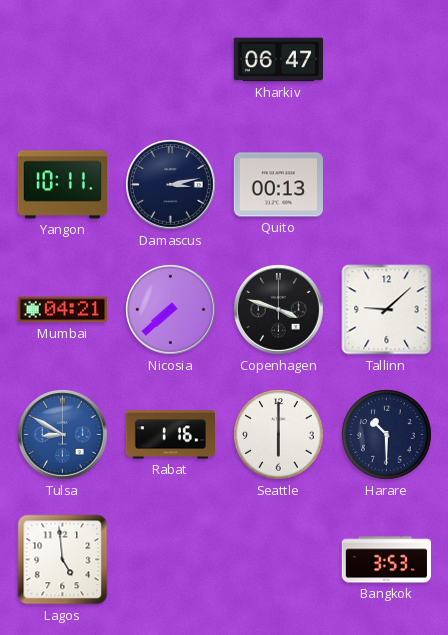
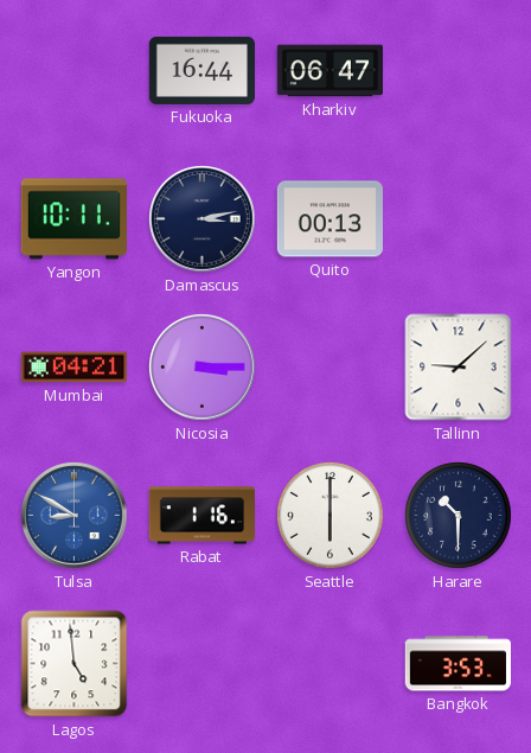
Fukuoka: none -> 16:44 (201, 70)
Nicosia: 7:38 -> 3:15 (203, 368)
Copenhagen: 3:48 -> none (279, 310)
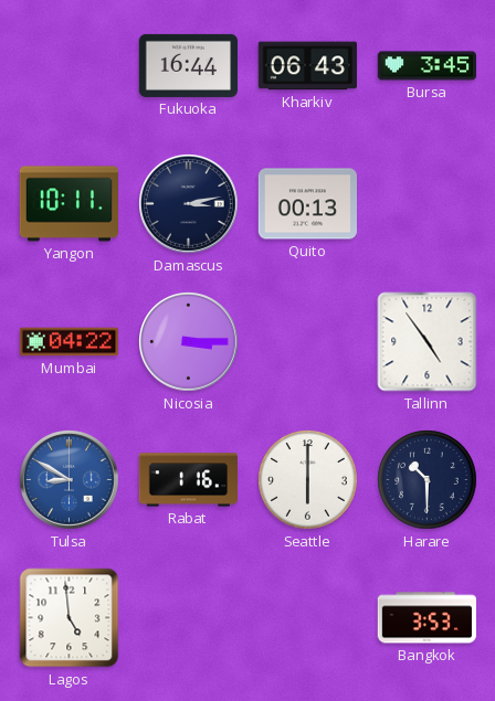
Kharkiv: 06:47 -> 06:43 (307, 66)
Bursa: none -> 3:45 (426, 66)
Mumbai: 04:21 -> 04:22 (69, 342)
Tallinn: 9:08 -> 4:54 (428, 342)
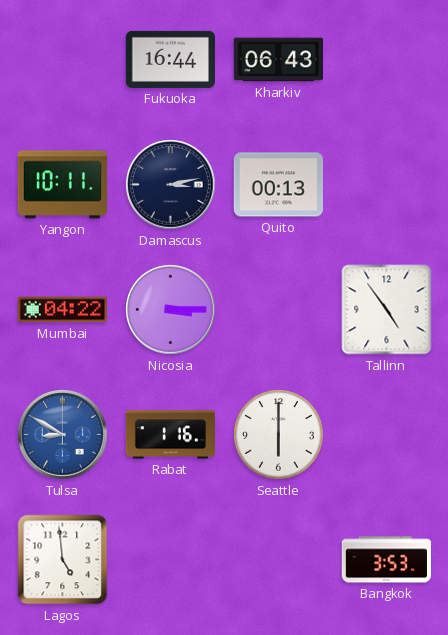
Bursa: 3:45 -> none (426, 66)
Harare: 10:30 -> none (428, 480)
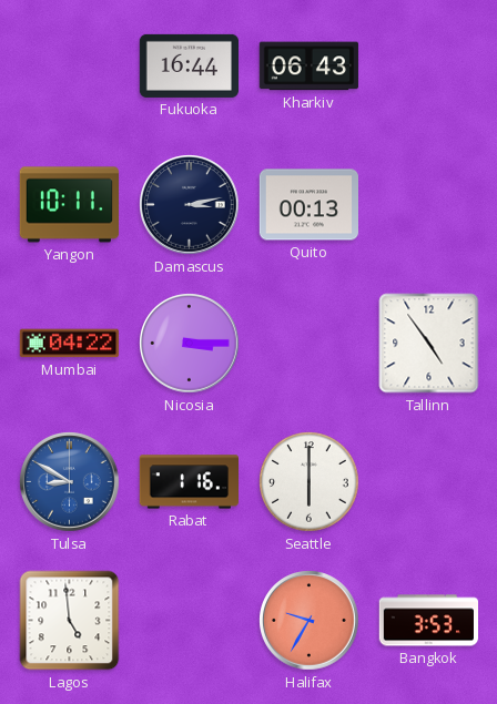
Halifax: none -> 9:35 (310, 621)
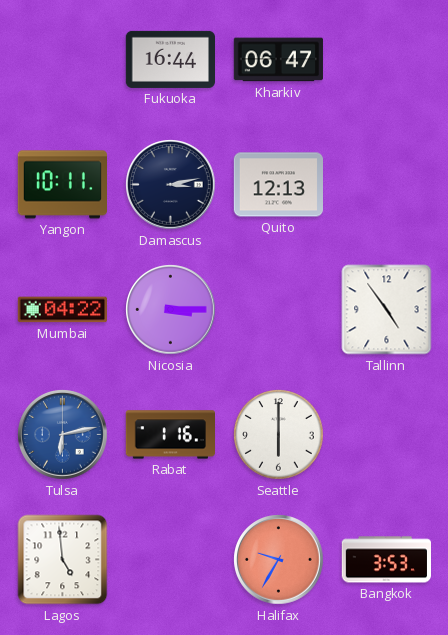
Kharkiv: 06:43 -> 06:47 (278, 60)
Quito: 00:13 -> 12:13 (278, 185)
Tulsa: 8:50 -> 6:13 (63, 435)
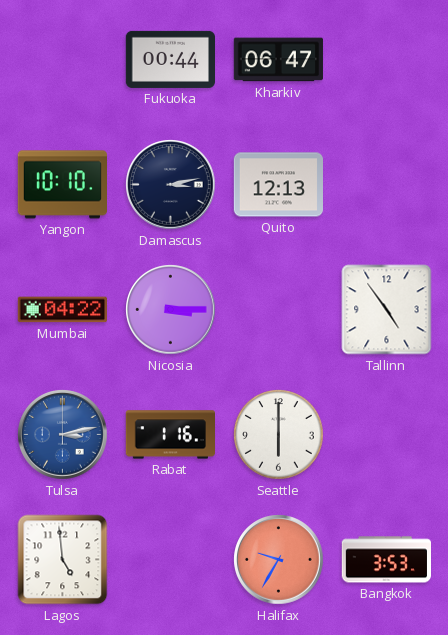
Fukuoka: 16:44 -> 00:44 (170, 59)
Yangon: 10:11 -> 10:10 (62, 185)
Tulsa: 6:13 -> 3:13 (63, 435)
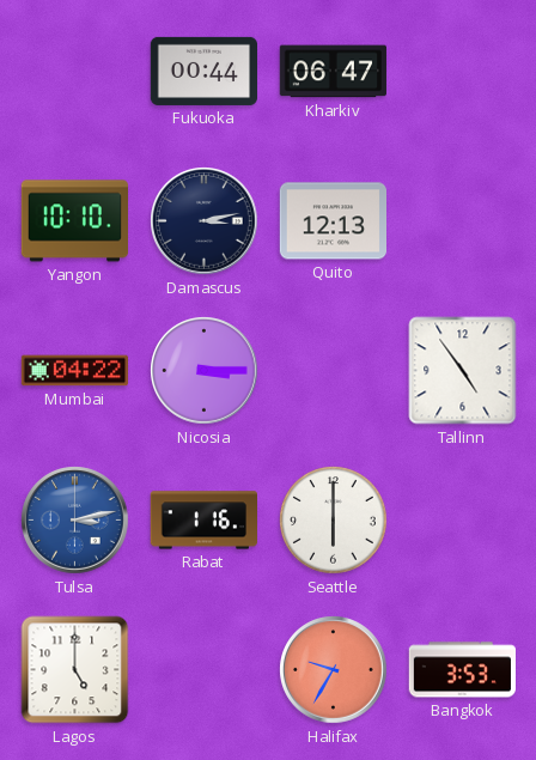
Lagos: 4:59 -> 5:00 (75, 670)
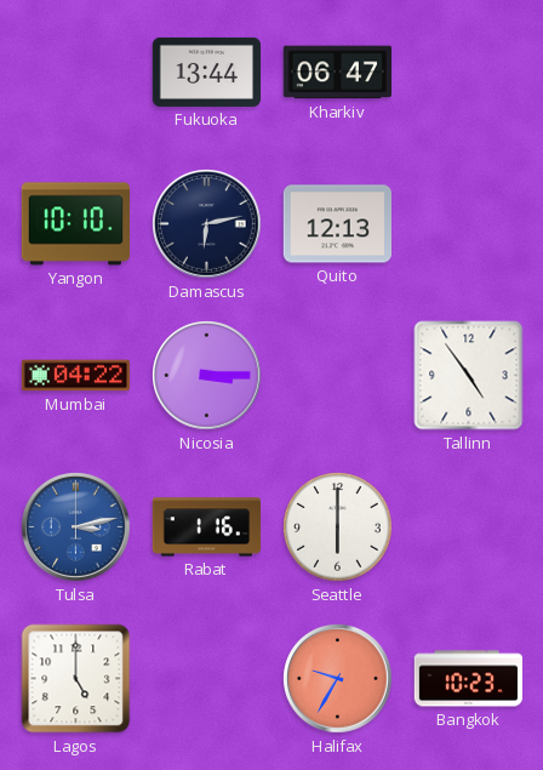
Fukuoka: 00:44 -> 13:44 (206, 72)
Damascus: 3:13 -> 6:13 (207, 224)
Bangkok: 3:53 -> 10:23 (468, 679)
